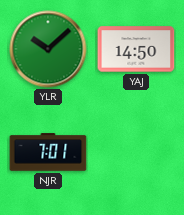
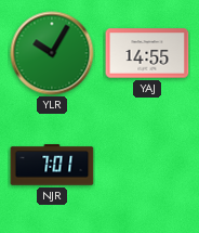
YLR: 10:08 -> 10:05 (52, 53)
YAJ: 14:50 -> 14:55 (147, 53)
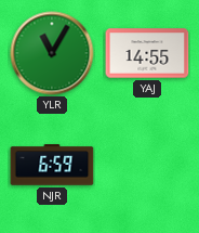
YLR: 10:05 -> 11:05 (52, 53)
NJR: 7:01 -> 6:59 (52, 165)
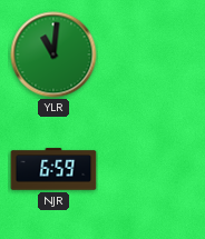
YLR: 11:05 -> 11:01 (53, 54)
YAJ: 14:55 -> none (147, 53)
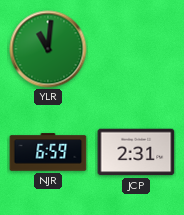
JCP: none -> 2:31 (136, 152)
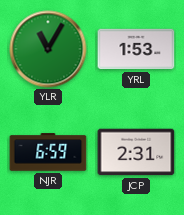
YLR: 11:01 -> 11:05 (48, 49)
YRL: none -> 1:53 (136, 49)
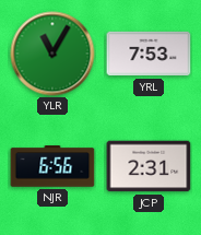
YRL: 1:53 -> 7:53 (149, 54)
NJR: 6:59 -> 6:56 (52, 166)
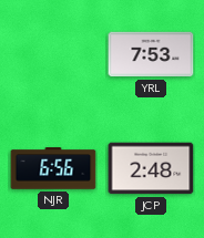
YLR: 11:05 -> none (52, 54)
JCP: 2:31 -> 2:48 (151, 168)
